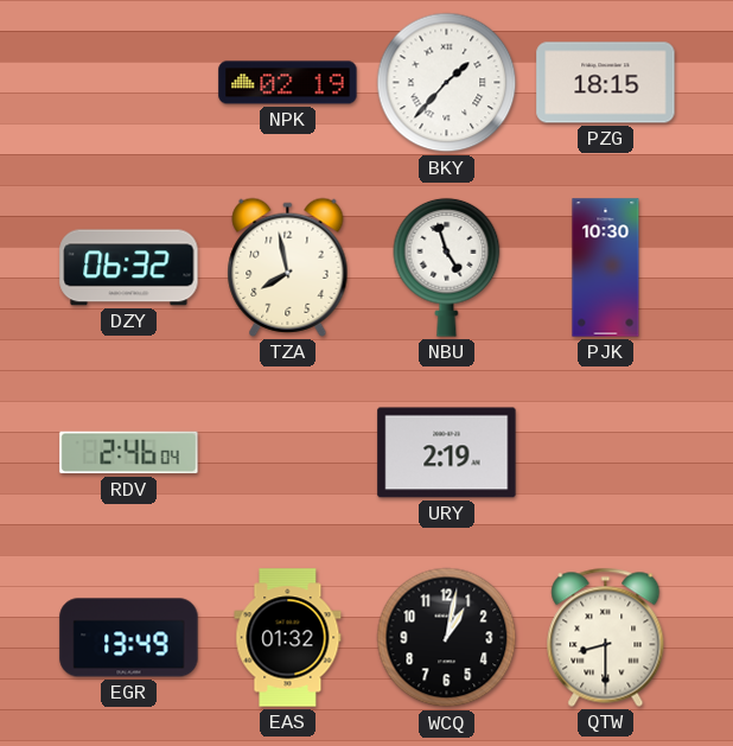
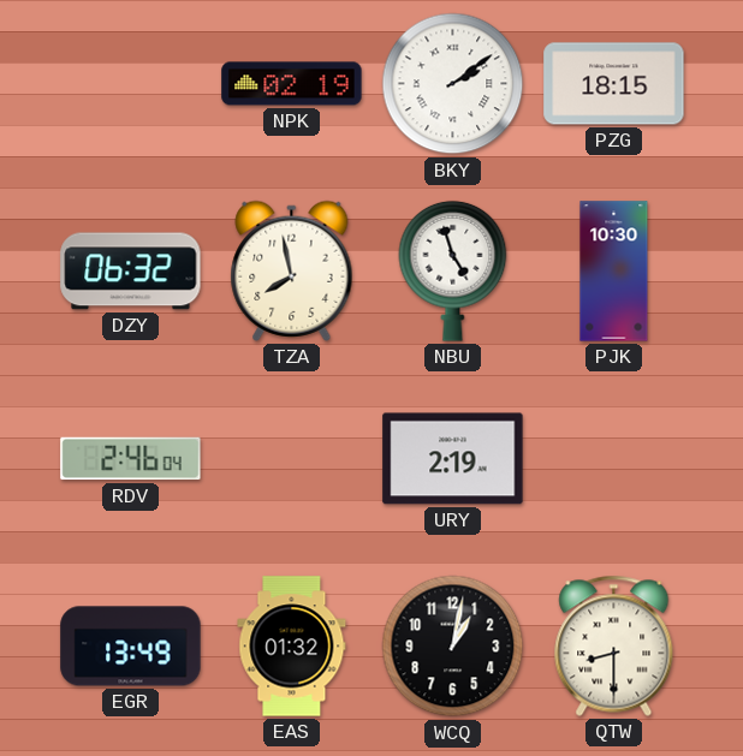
BKY: 1:37 -> 2:09 (453, 84)
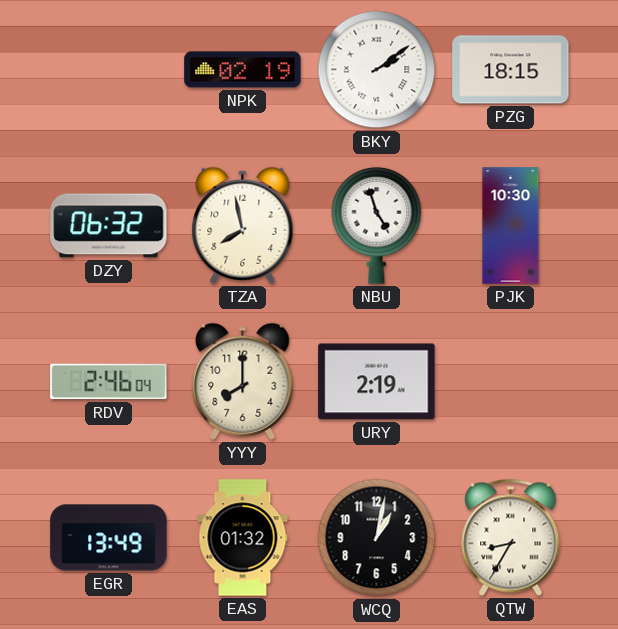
YYY: none -> 8:00 (243, 381)
QTW: 8:30 -> 8:35 (511, 537)
